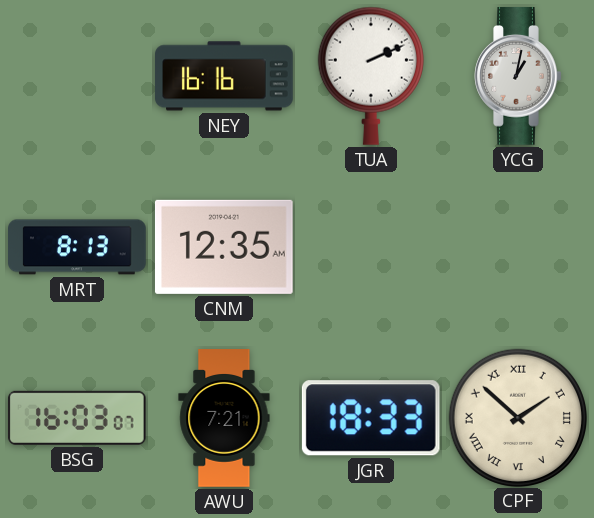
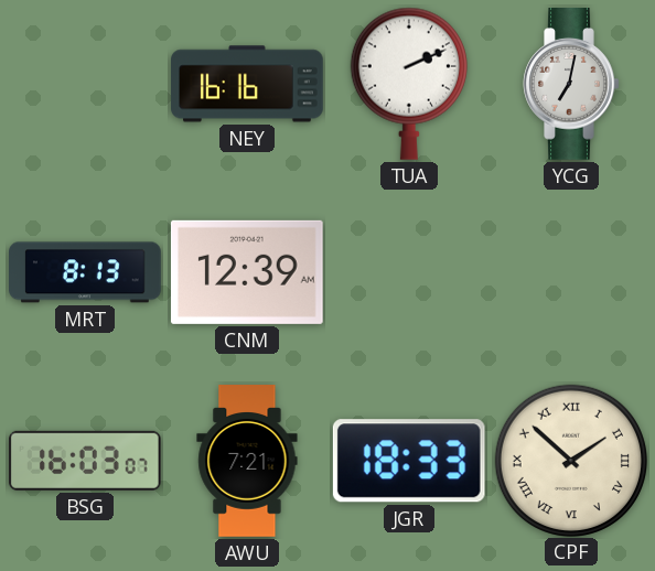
YCG: 1:02 -> 7:02 (571, 85)
CNM: 12:35 -> 12:39 (247, 272)
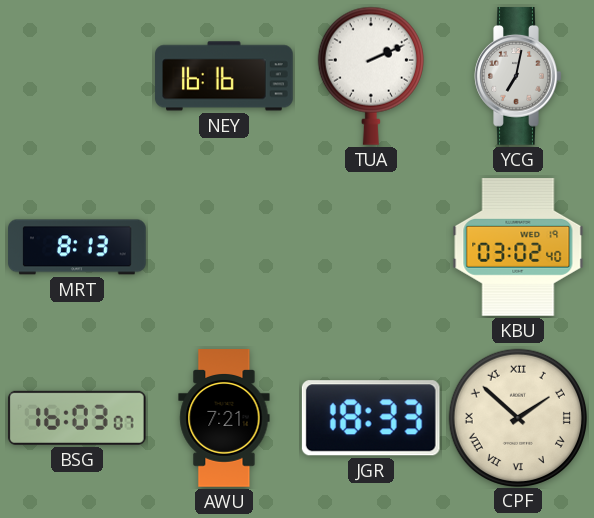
CNM: 12:39 -> none (247, 272)
KBU: none -> 03:02 (518, 248)
